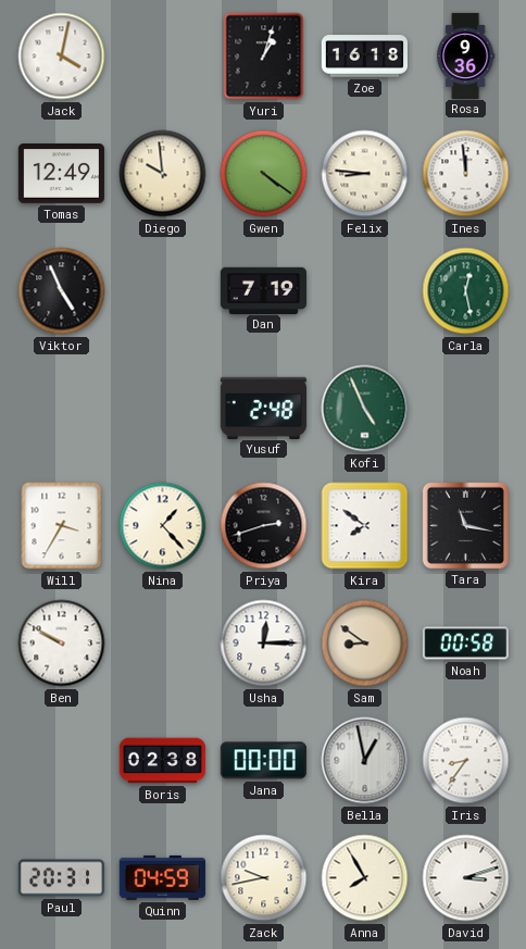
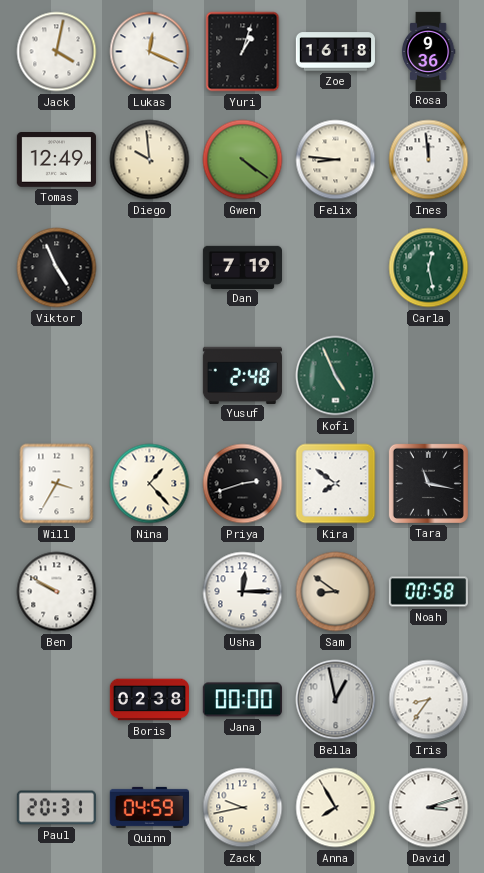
Lukas: none -> 12:19 (150, 52)
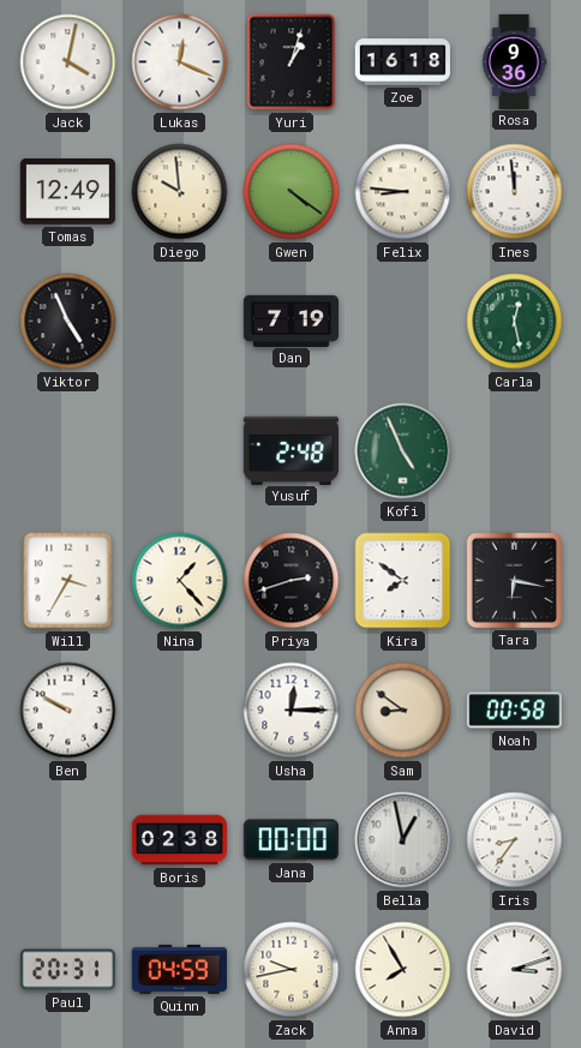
Tara: 11:17 -> 6:17 (514, 580)
